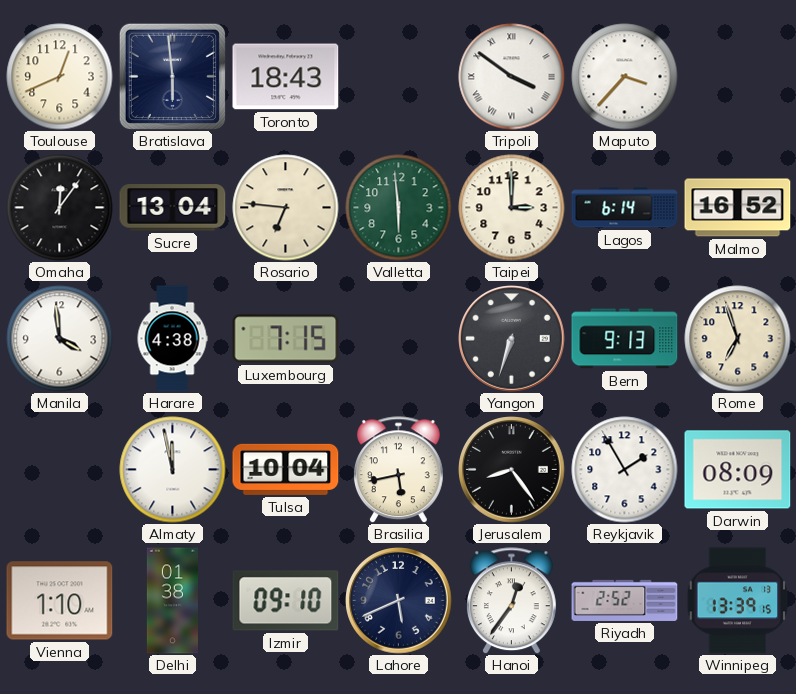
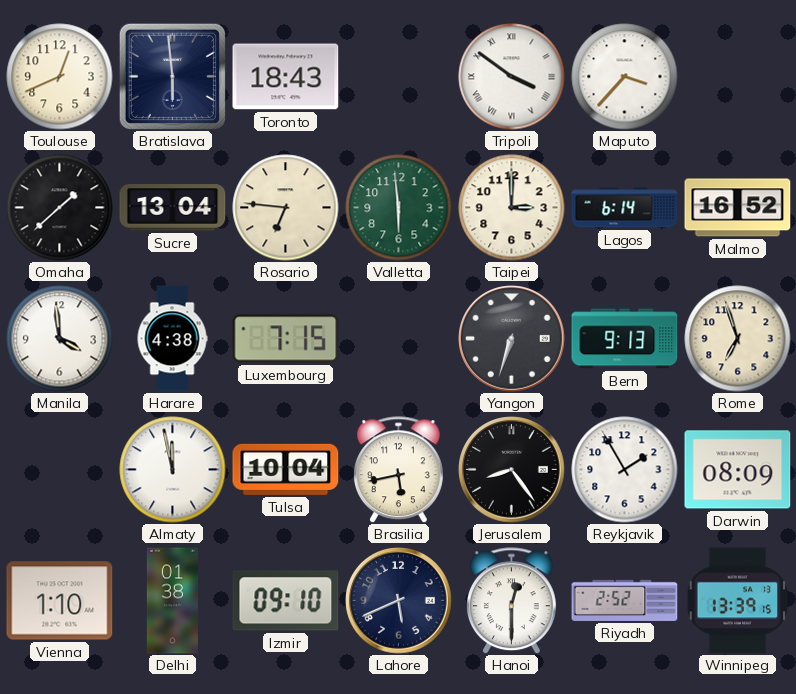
Omaha: 12:06 -> 1:38 (60, 208)
Hanoi: 12:36 -> 12:30 (511, 601)
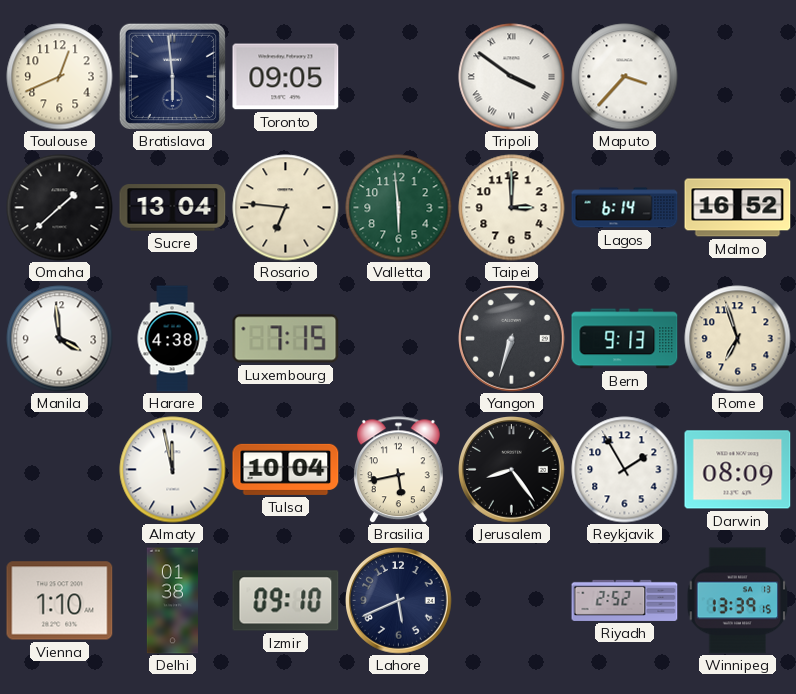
Toronto: 18:43 -> 09:05 (286, 77)
Hanoi: 12:30 -> none (511, 601)
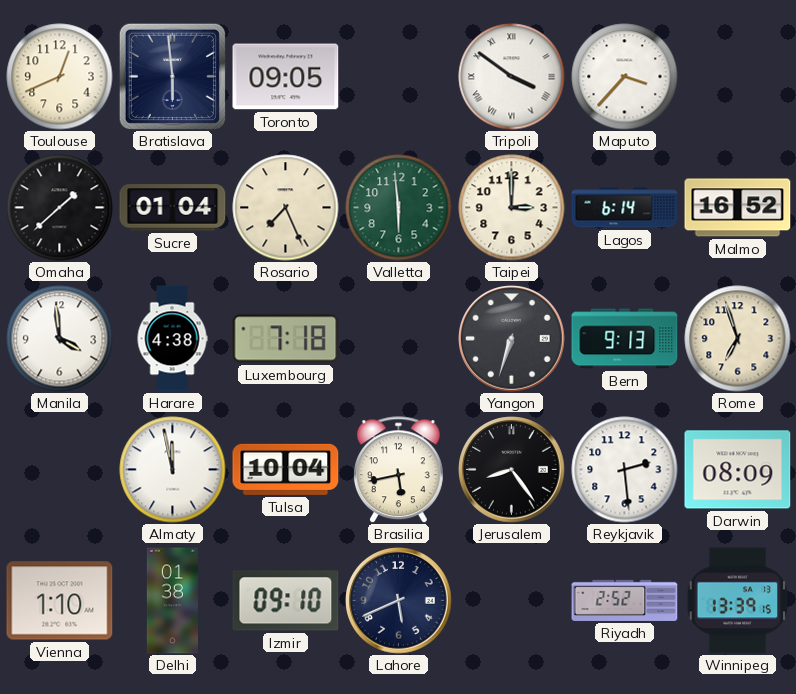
Sucre: 13:04 -> 01:04 (173, 208)
Rosario: 6:46 -> 7:26 (286, 208)
Luxembourg: 7:15 -> 7:18 (286, 339)
Reykjavik: 1:55 -> 2:29 (625, 470)
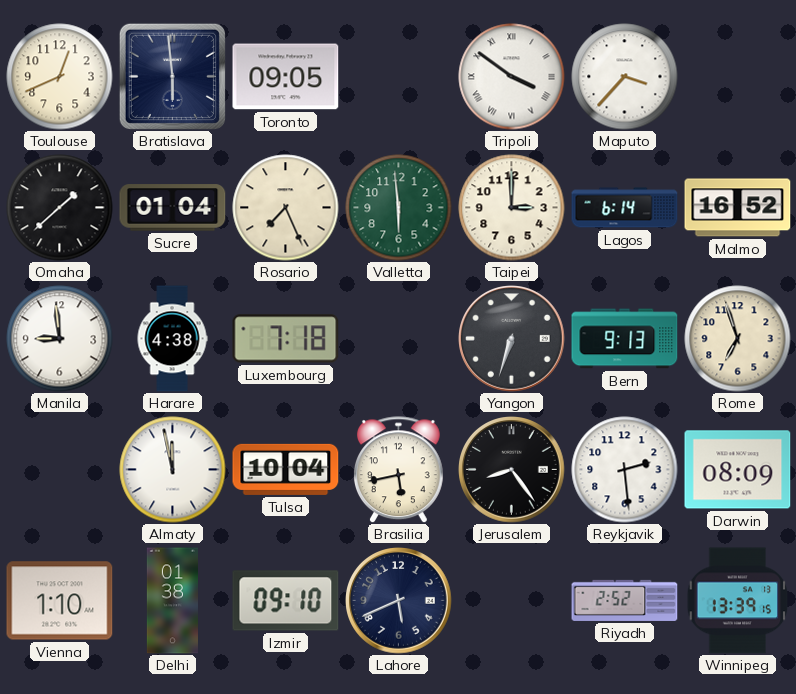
Manila: 3:59 -> 8:59 (60, 339)
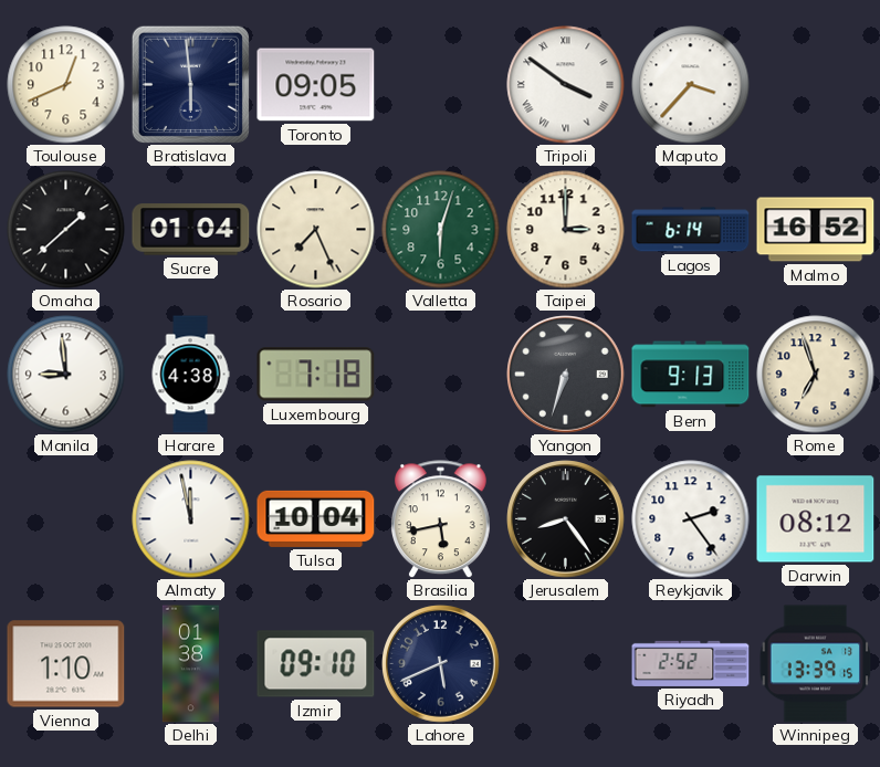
Valletta: 5:59 -> 6:03 (441, 230)
Reykjavik: 2:29 -> 2:24 (691, 519)
Darwin: 08:09 -> 08:12 (816, 519)
